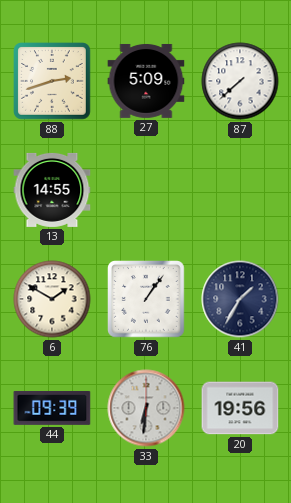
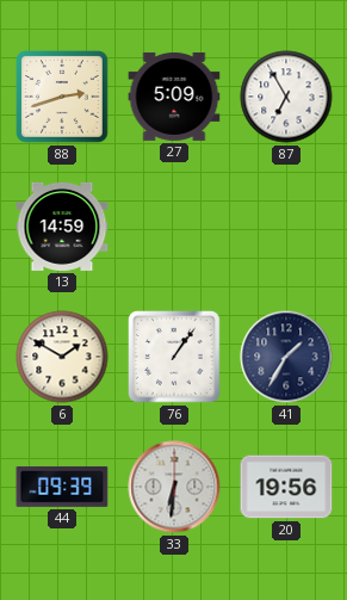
87: 7:38 -> 6:55 (286, 97)
13: 14:55 -> 14:59 (62, 227)
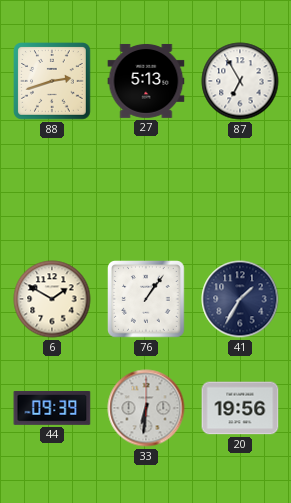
27: 5:09 -> 5:13 (146, 81)
13: 14:59 -> none (62, 227)
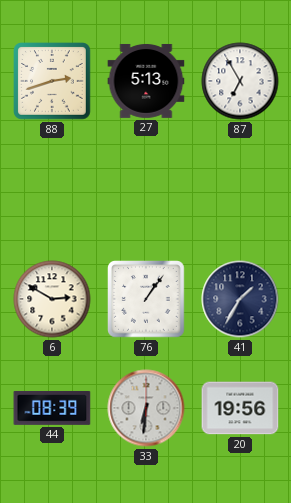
6: 1:50 -> 2:50 (52, 299)
44: 09:39 -> 08:39 (52, 408)
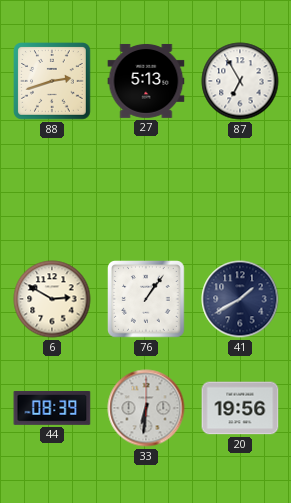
41: 1:35 -> 1:40 (240, 299)
